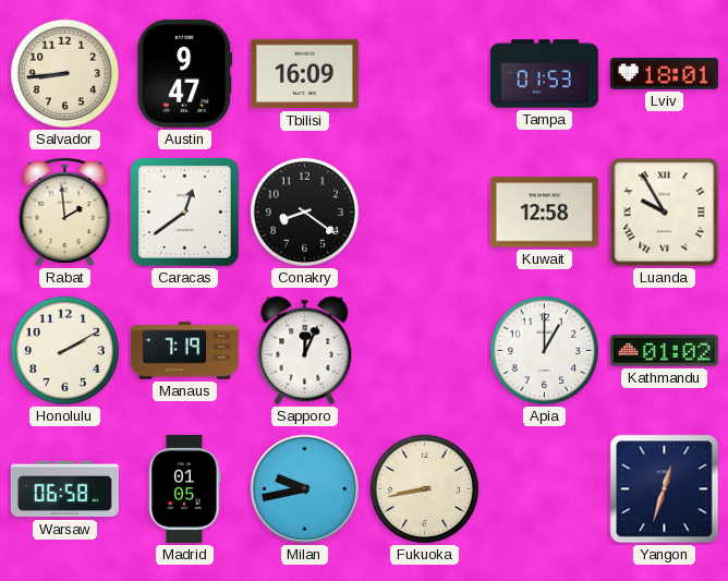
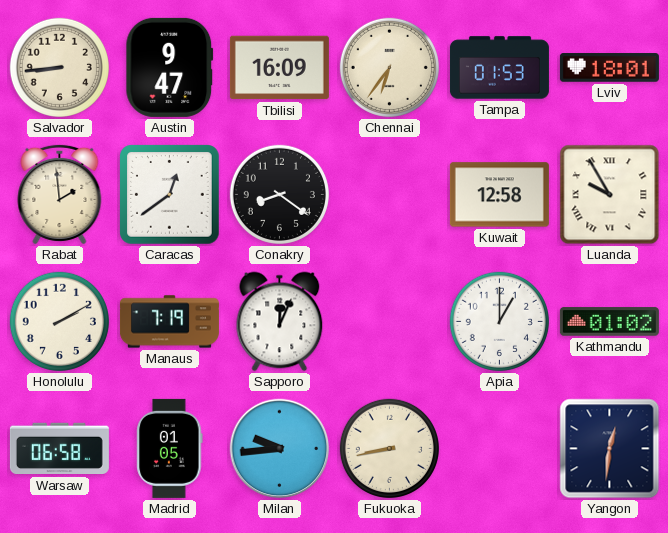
Chennai: none -> 6:36 (389, 67)
Milan: 9:43 -> 9:44 (280, 449)
Yangon: 12:33 -> 12:31 (610, 449)
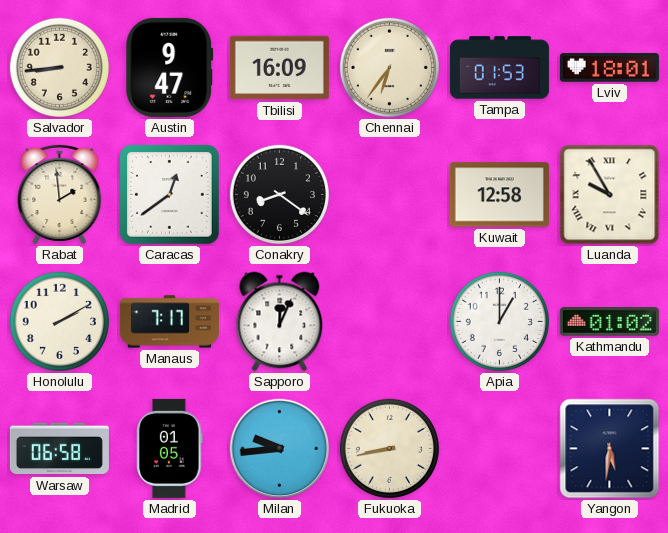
Manaus: 7:19 -> 7:17 (169, 322)
Yangon: 12:31 -> 5:31 (610, 449)
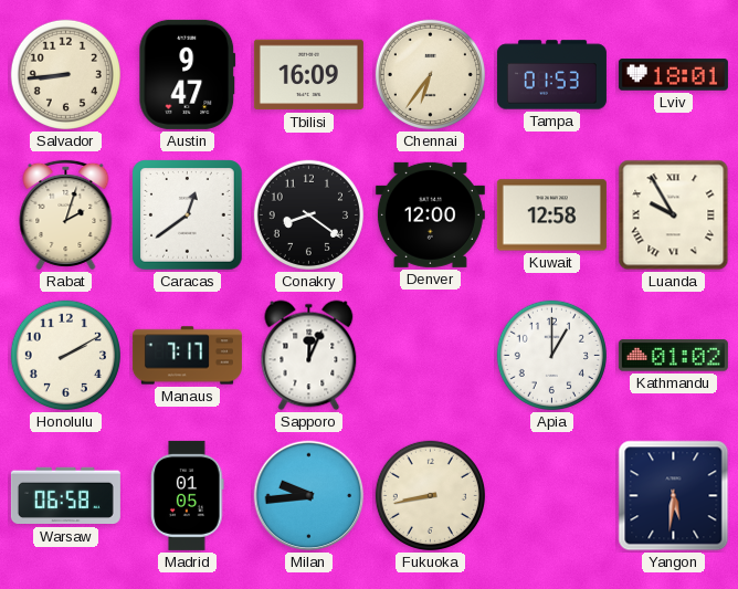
Rabat: 1:59 -> 2:03 (66, 214)
Denver: none -> 12:00 (430, 214)
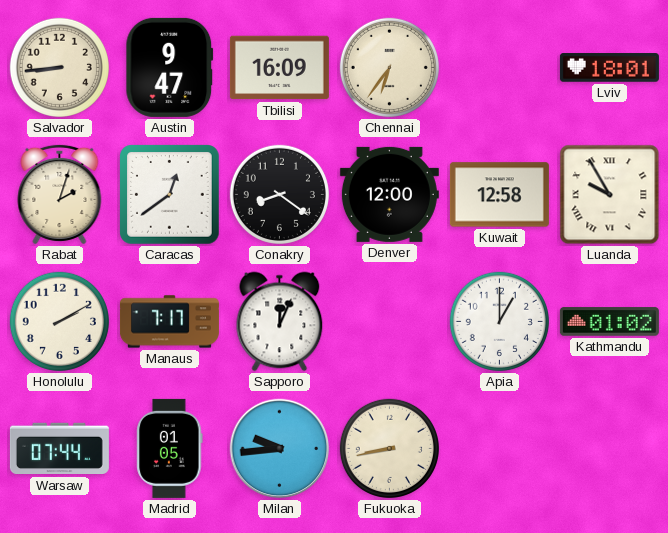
Tampa: 01:53 -> none (551, 75)
Warsaw: 06:58 -> 07:44 (59, 449)
Yangon: 5:31 -> none (674, 496)
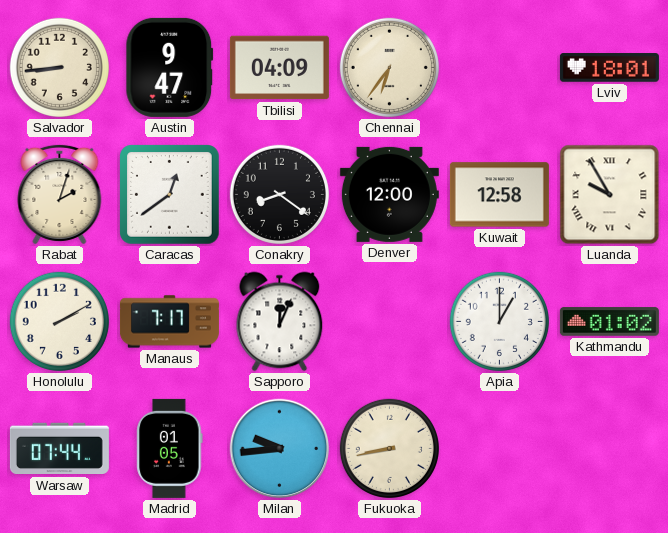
Tbilisi: 16:09 -> 04:09 (279, 68)
